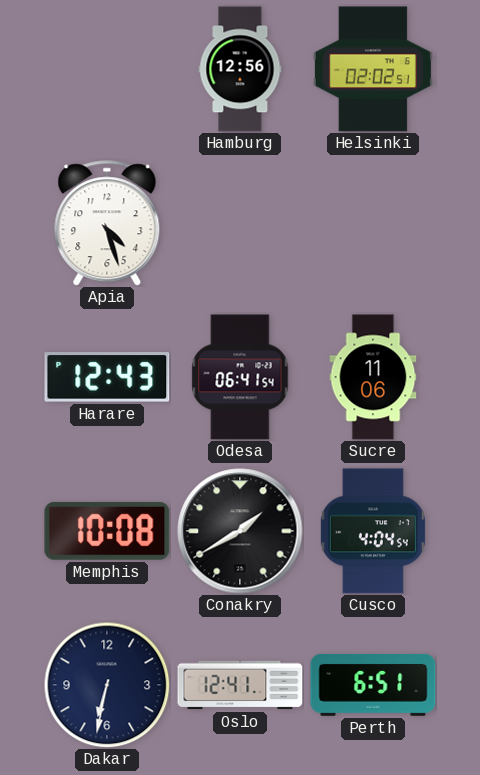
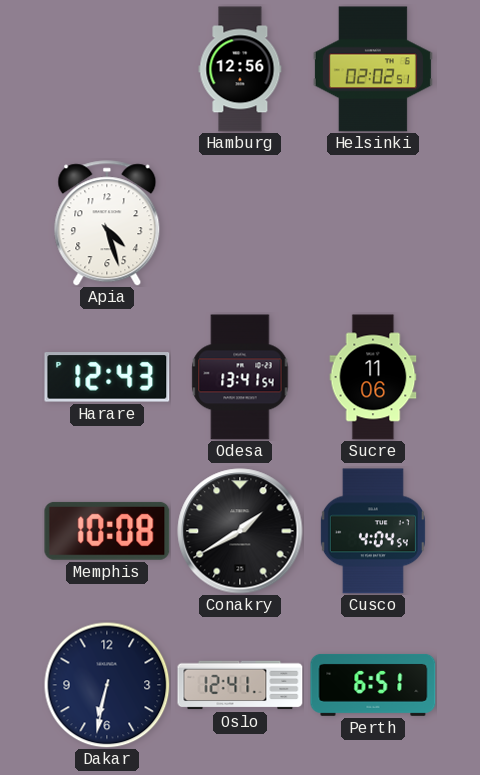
Odesa: 06:41 -> 13:41 (240, 377)
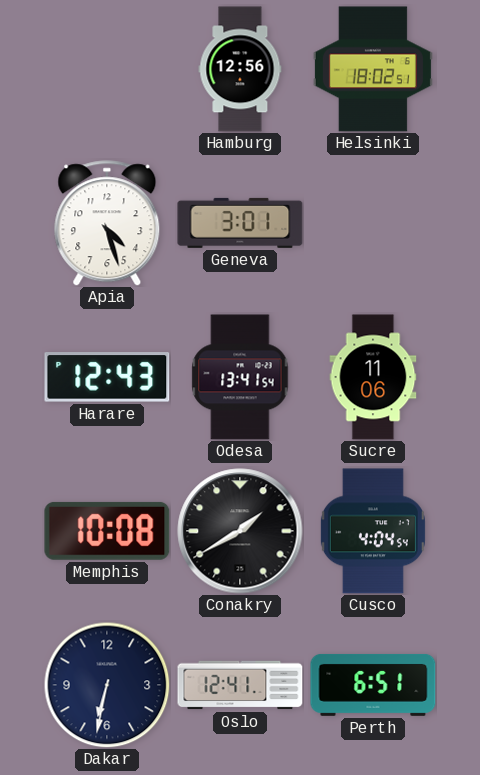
Helsinki: 02:02 -> 18:02 (373, 69)
Geneva: none -> 3:01 (240, 223)
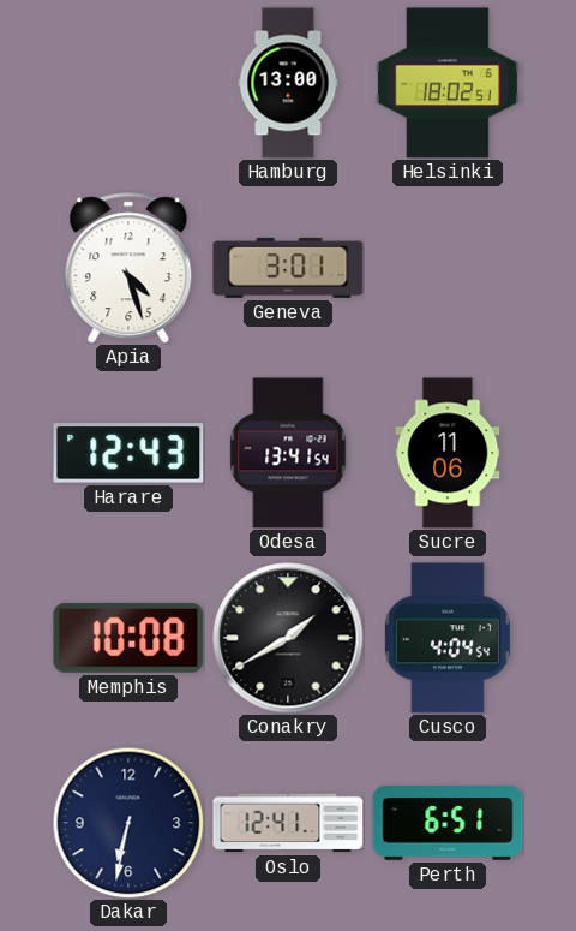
Hamburg: 12:56 -> 13:00 (288, 83)
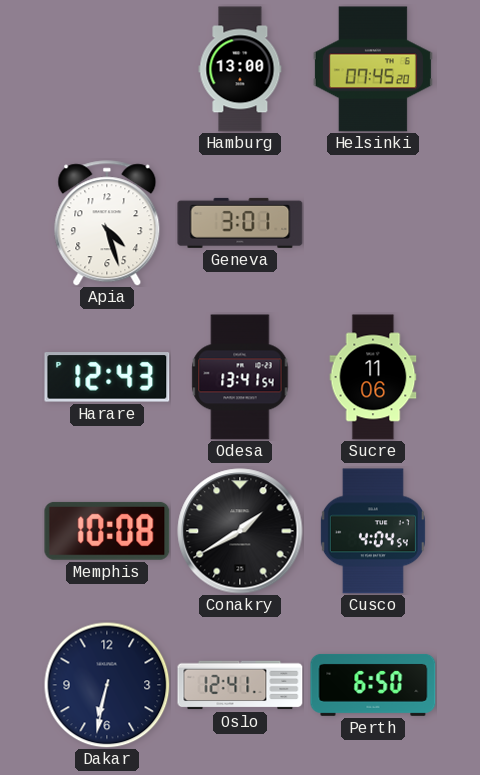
Helsinki: 18:02 -> 07:45 (373, 69)
Perth: 6:51 -> 6:50 (373, 685)
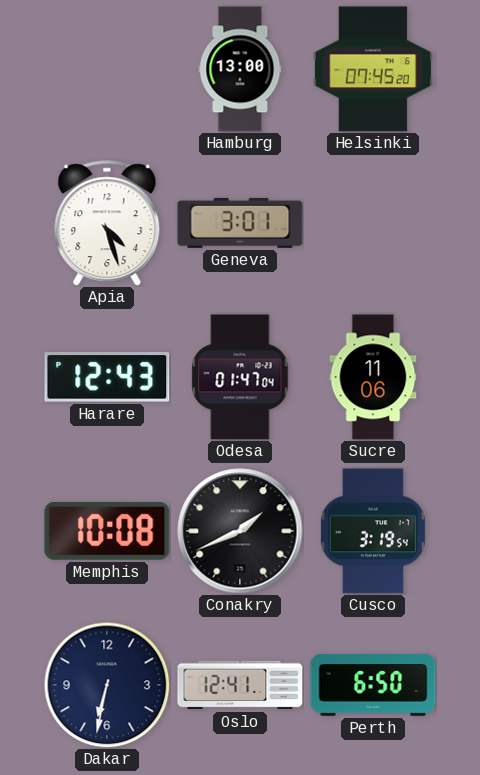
Odesa: 13:41 -> 01:47 (240, 377)
Conakry: 1:40 -> 1:41 (240, 531)
Cusco: 4:04 -> 3:19 (373, 531)
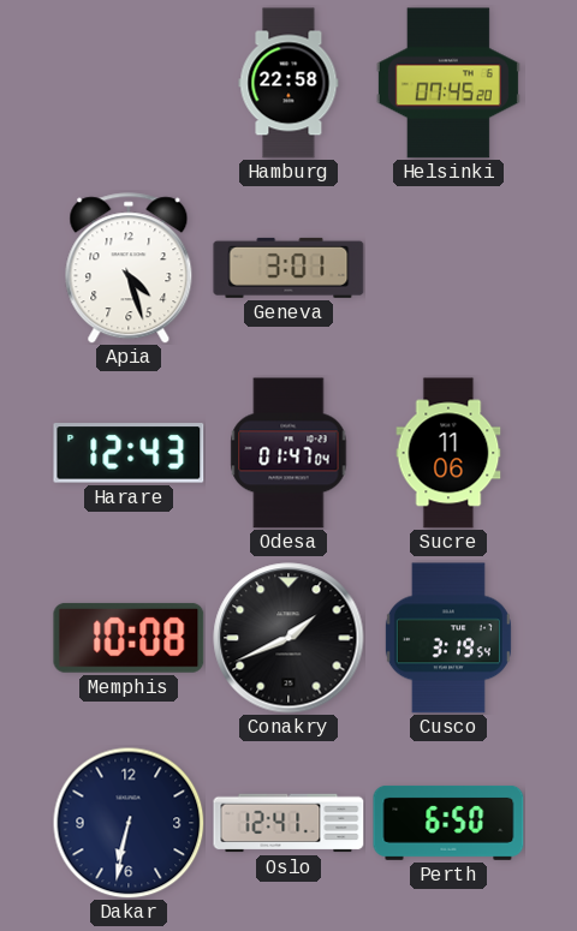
Hamburg: 13:00 -> 22:58 (288, 83)
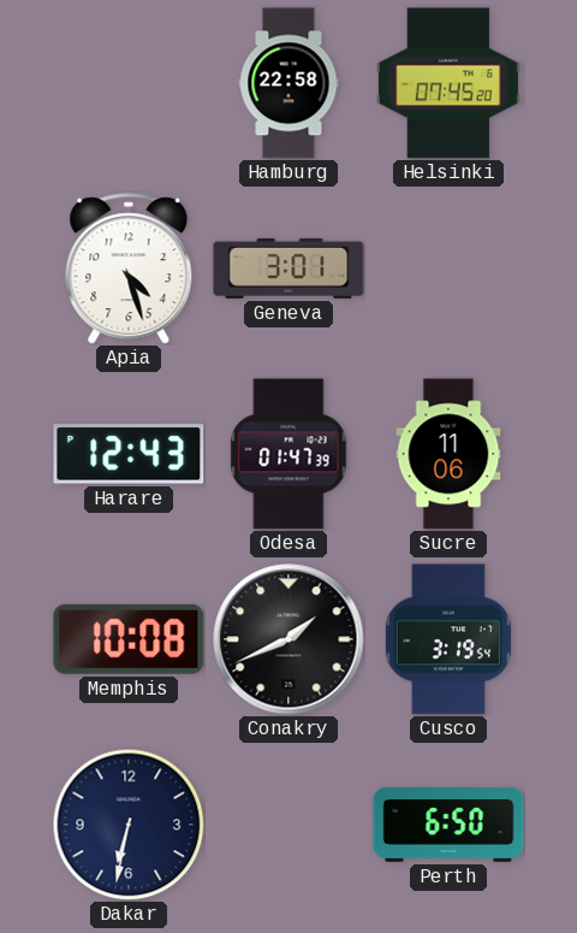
Odesa: 01:47:04 -> 01:47:39 (288, 454)
Oslo: 12:41 -> none (288, 823)
